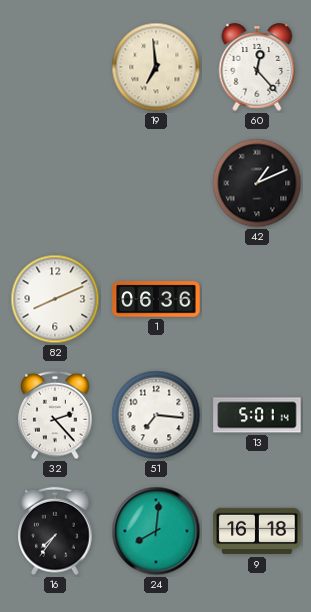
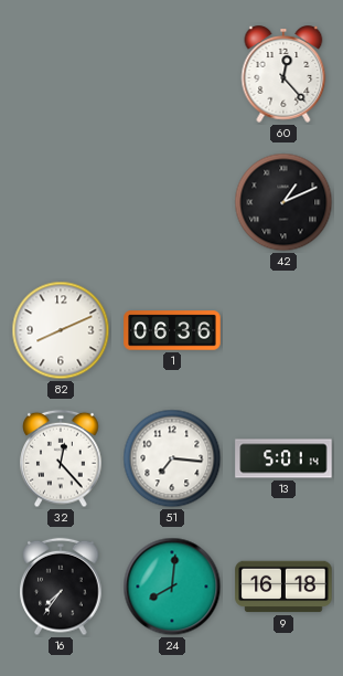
19: 6:59 -> none (156, 67)
32: 2:23 -> 12:23 (61, 458)
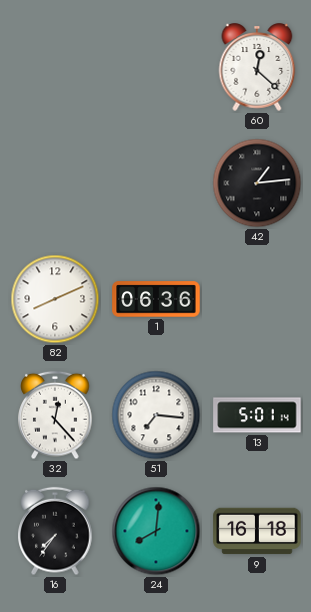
60: 12:23 -> 12:22 (257, 67)
42: 1:11 -> 1:14 (257, 183)
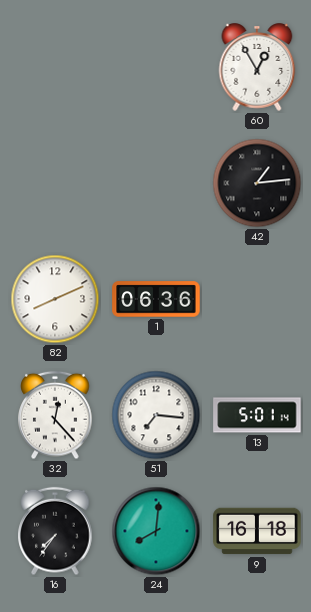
60: 12:22 -> 12:55 (257, 67)
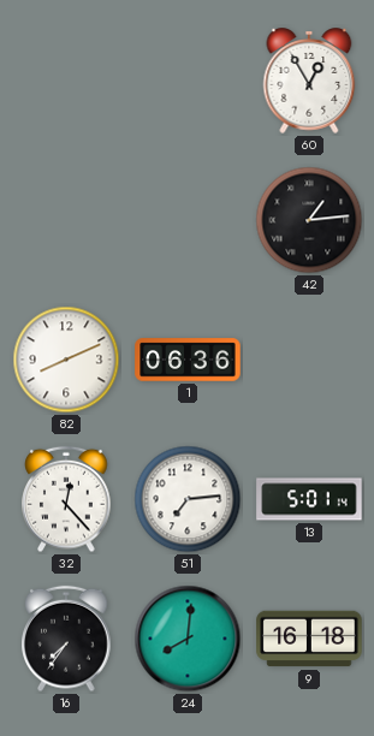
51: 7:16 -> 7:14 (188, 499)
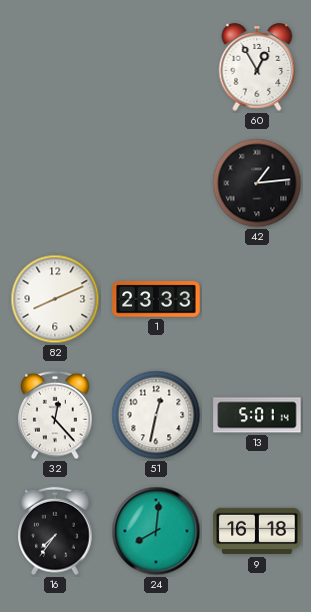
1: 06:36 -> 23:33 (156, 299)
51: 7:14 -> 12:32 (156, 415)
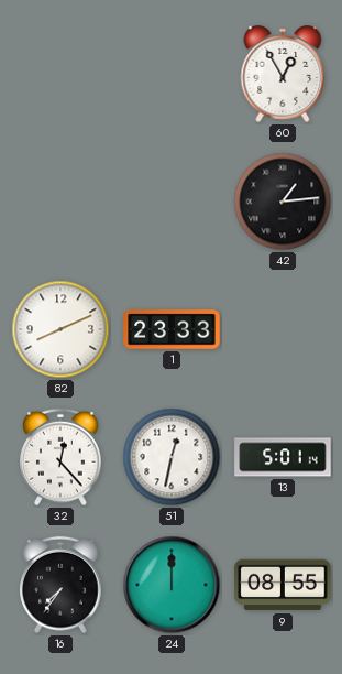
24: 8:01 -> 12:00 (172, 585)
9: 16:18 -> 08:55 (283, 585)
